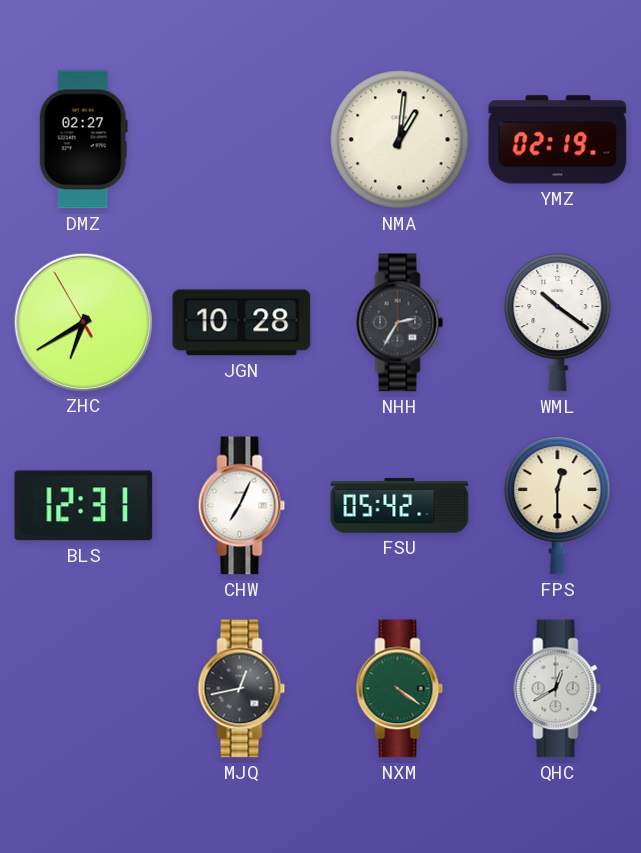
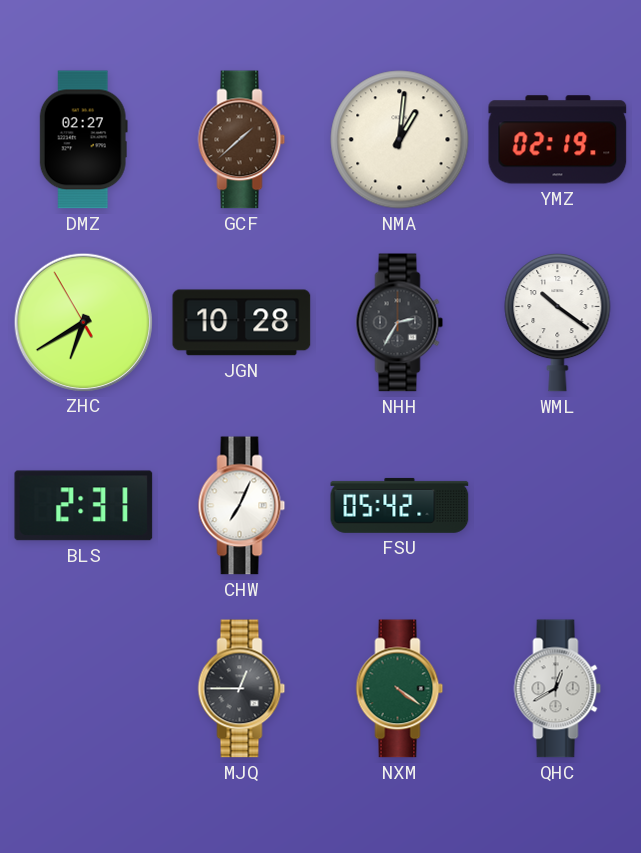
GCF: none -> 1:38 (242, 140)
BLS: 12:31 -> 2:31 (84, 506)
FPS: 12:30 -> none (558, 505)
MJQ: 12:43 -> 12:45 (242, 689)
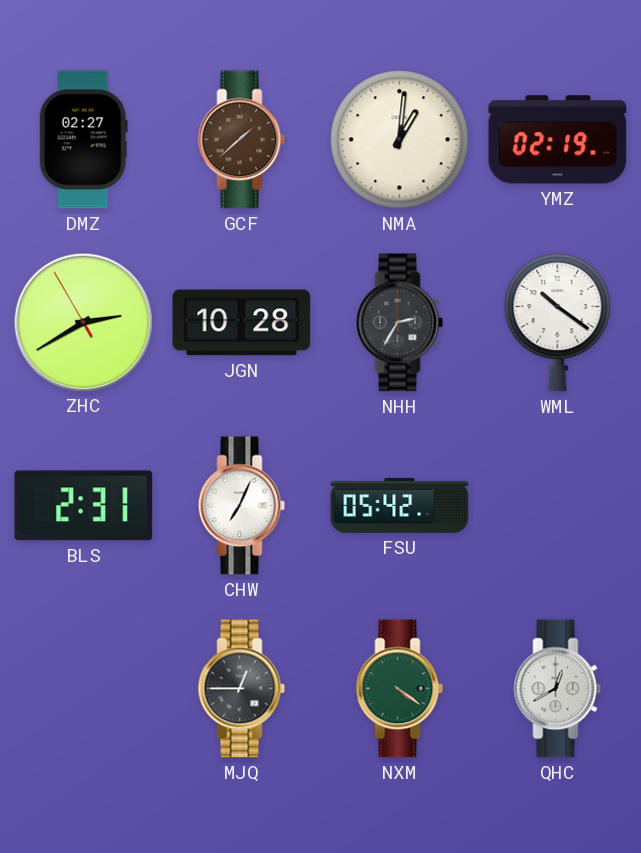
ZHC: 6:39 -> 2:39 (83, 322)
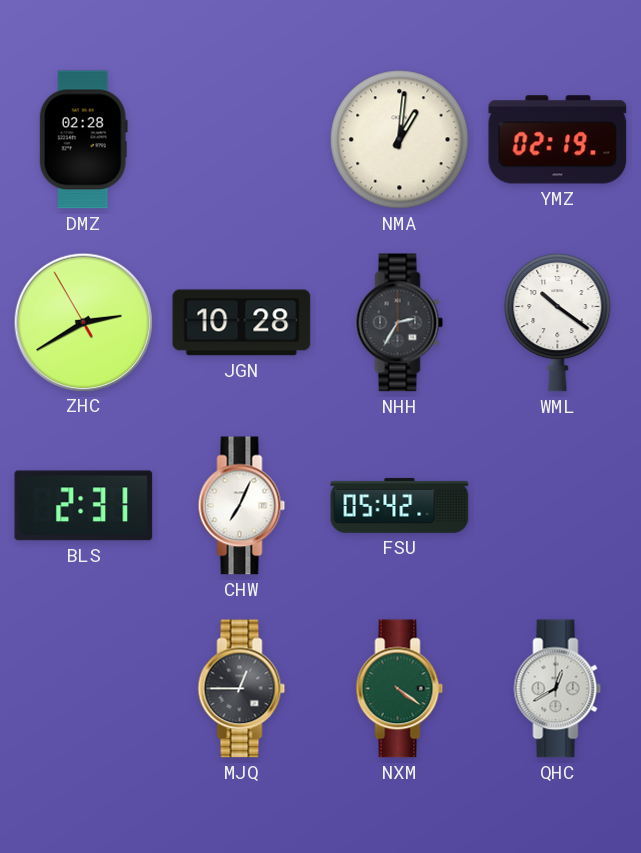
DMZ: 02:27 -> 02:28 (83, 140)
GCF: 1:38 -> none (242, 140)
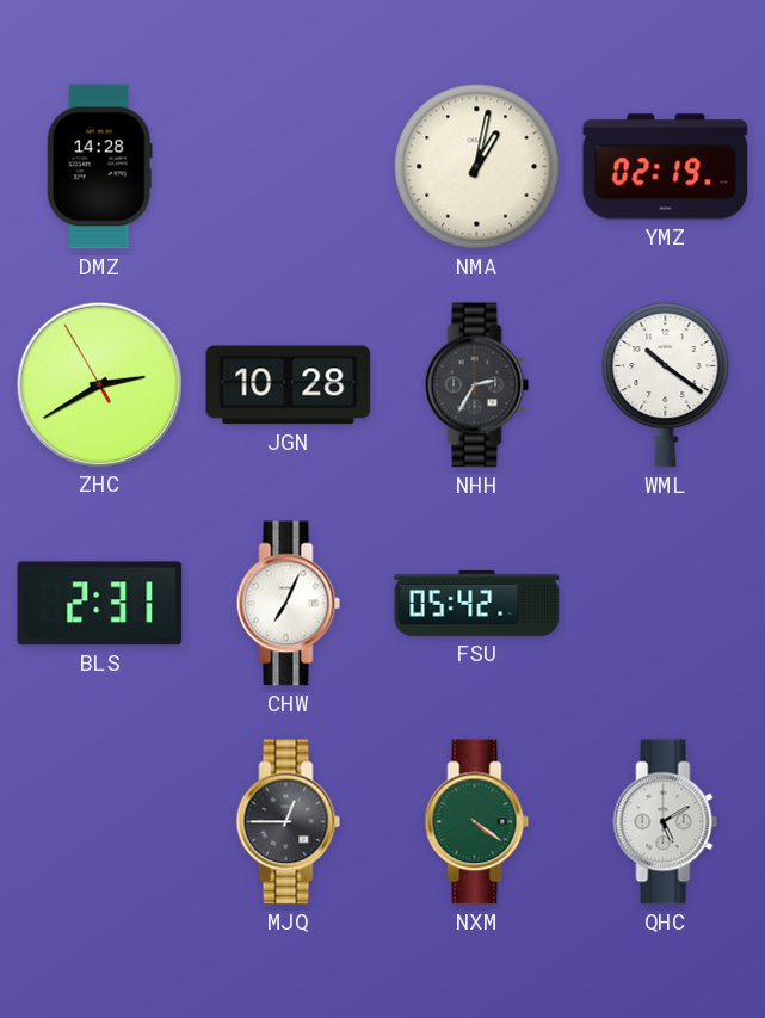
DMZ: 02:28 -> 14:28 (99, 167)
NMA: 1:01 -> 1:02 (477, 167)
QHC: 12:40 -> 5:10 (666, 822)
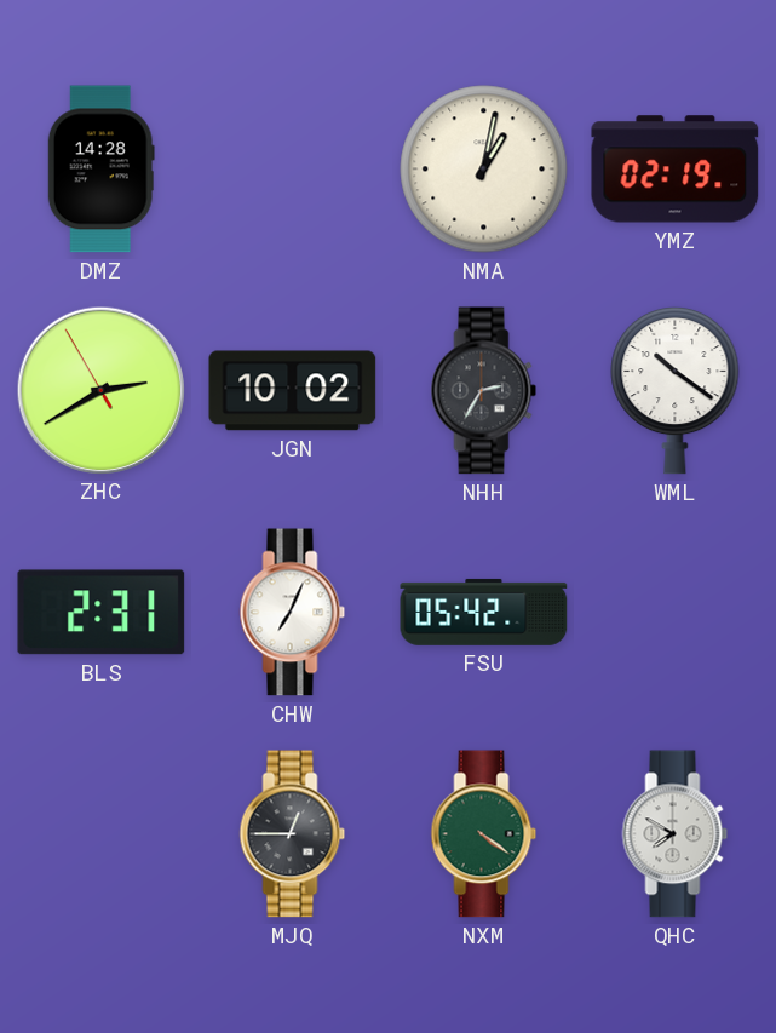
JGN: 10:28 -> 10:02 (293, 391)
QHC: 5:10 -> 7:50 (676, 834)
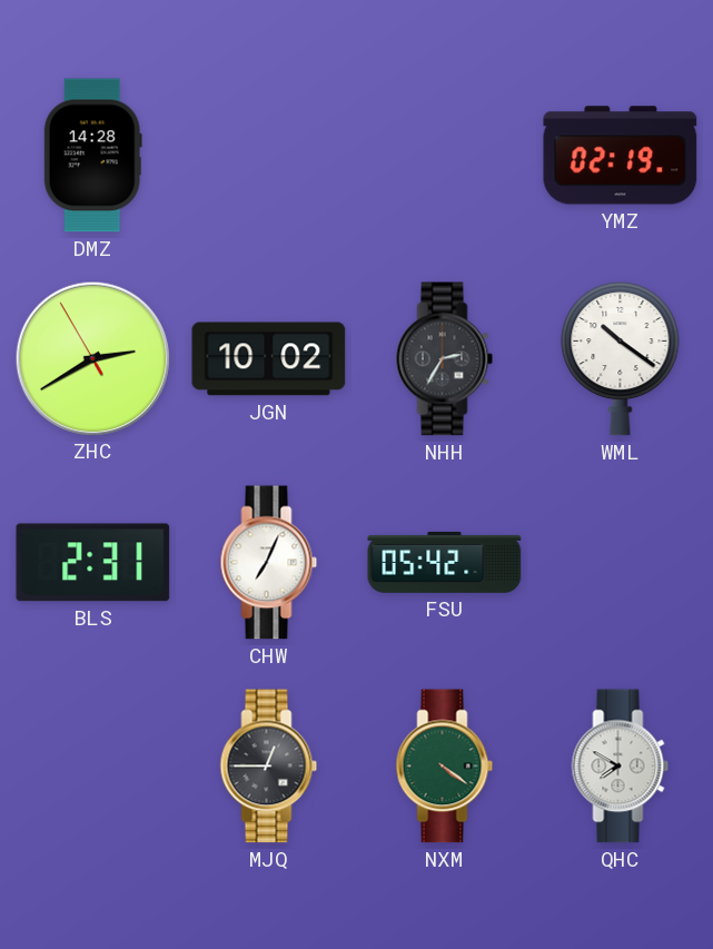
NMA: 1:02 -> none (484, 170)
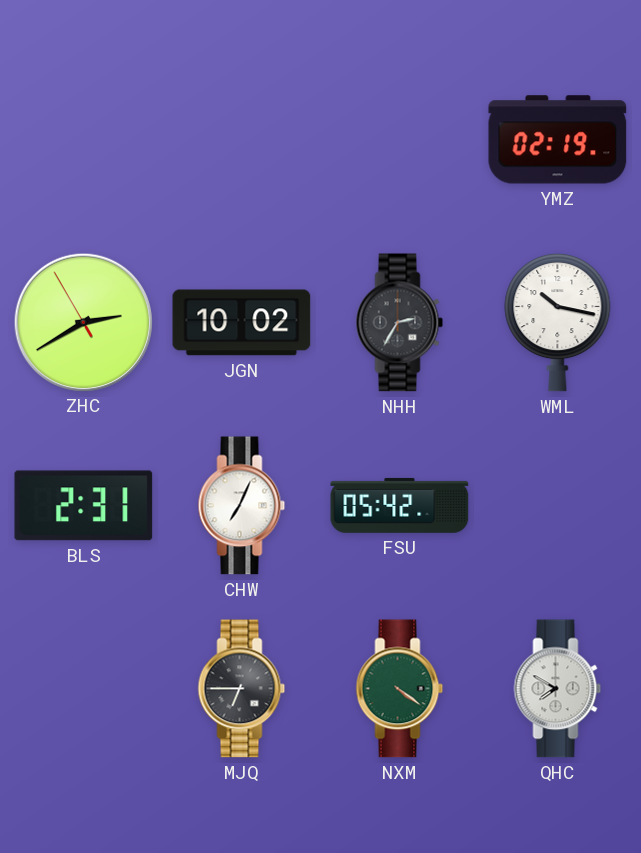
DMZ: 14:28 -> none (92, 156)
WML: 10:21 -> 10:17 (558, 322)
MJQ: 12:45 -> 6:45 (242, 689)
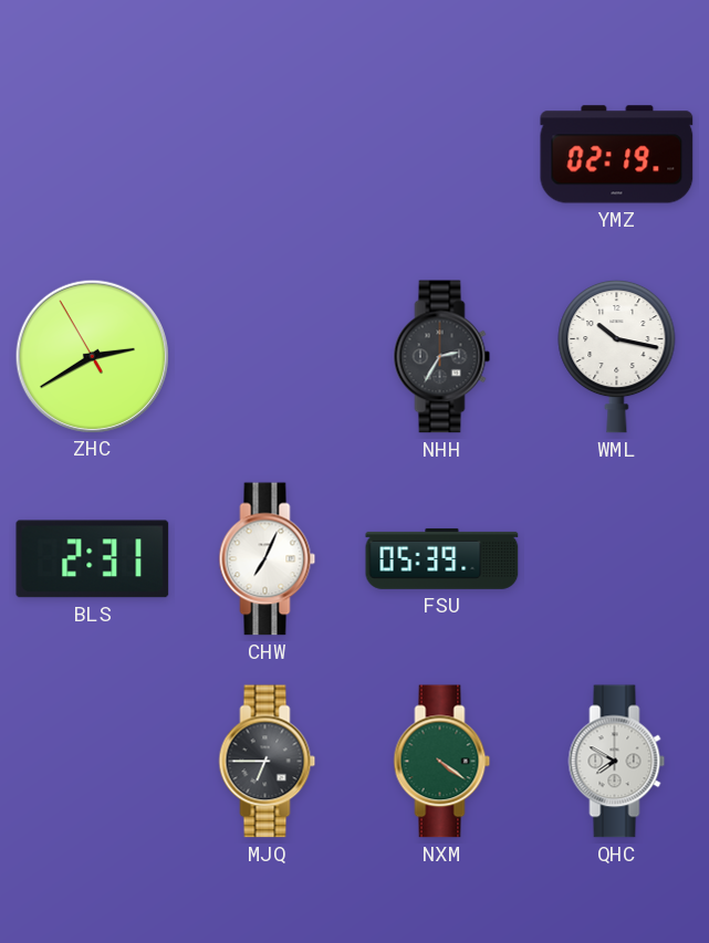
JGN: 10:02 -> none (242, 323)
FSU: 05:42 -> 05:39 (442, 558)
